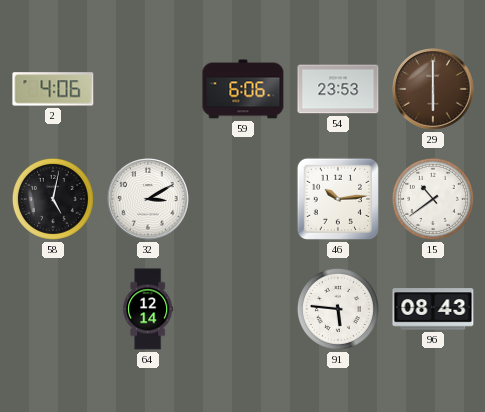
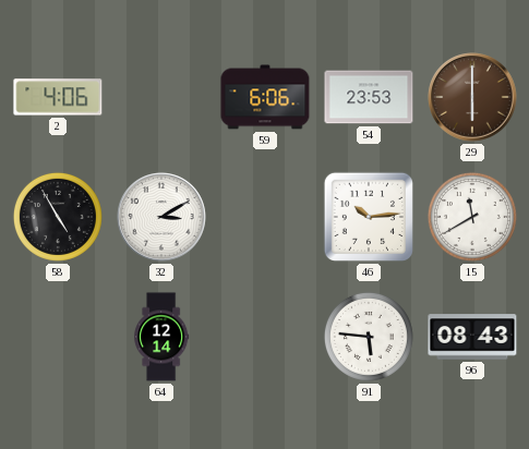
58: 5:02 -> 4:55 (58, 217)
15: 10:39 -> 11:40 (472, 217)
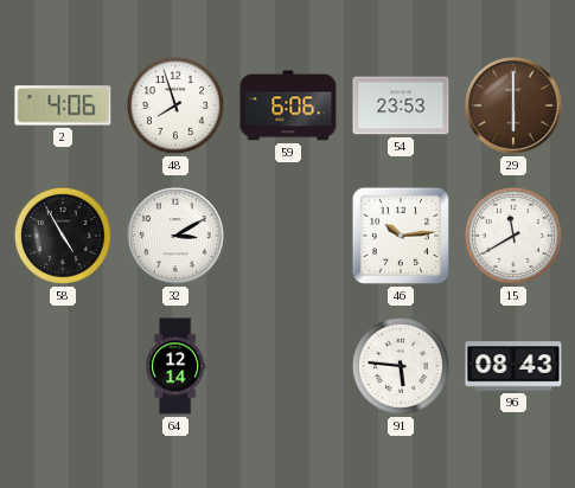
48: none -> 7:57 (175, 105)
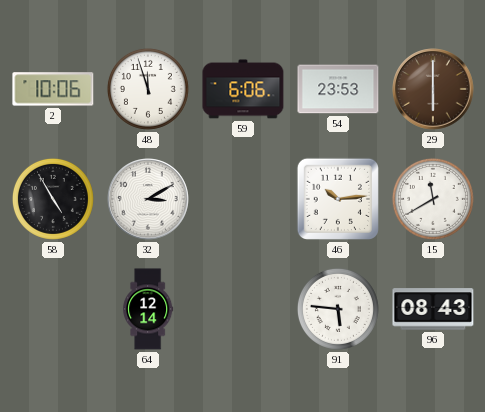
2: 4:06 -> 10:06 (53, 89)
48: 7:57 -> 11:57 (148, 89)
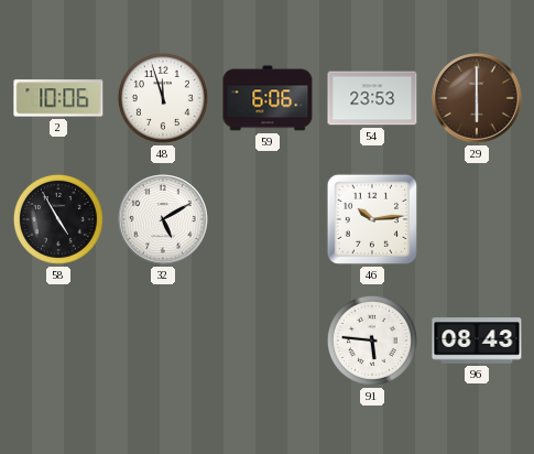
32: 3:10 -> 5:10 (163, 219)
15: 11:40 -> none (433, 199)
64: 12:14 -> none (148, 309)
